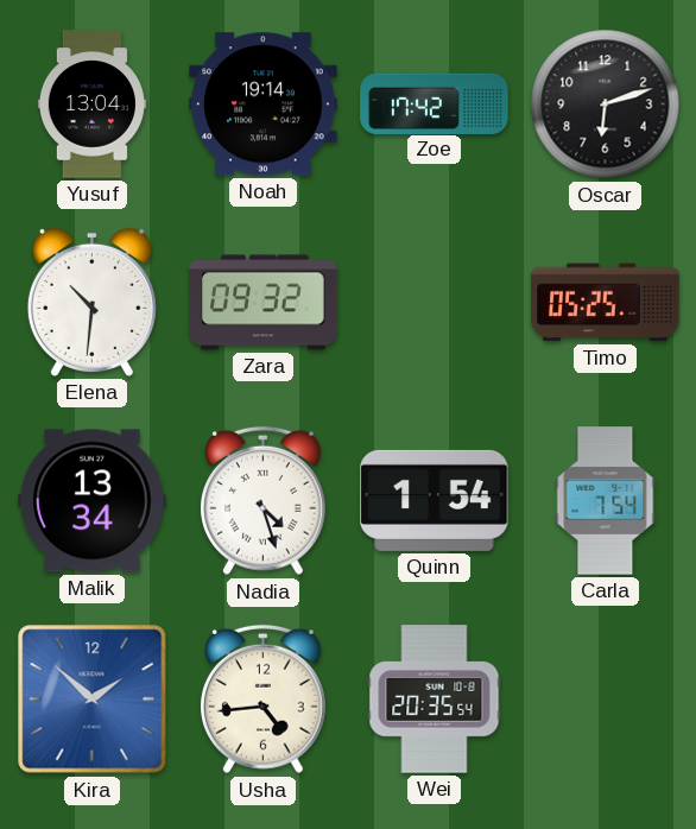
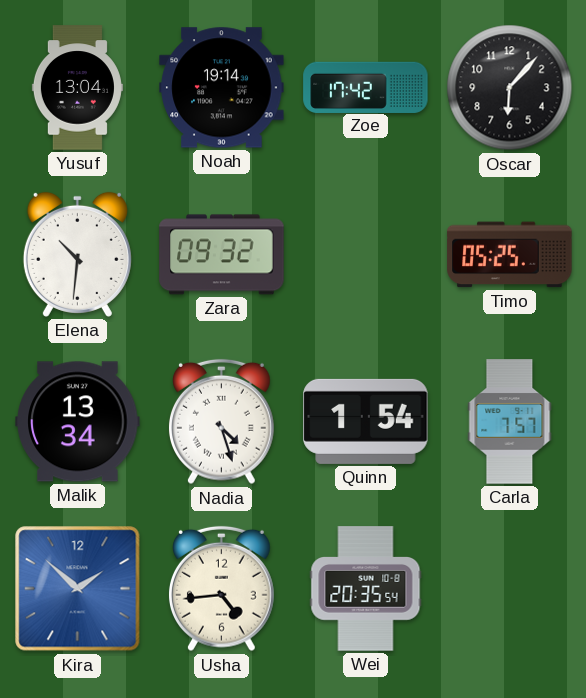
Oscar: 6:12 -> 6:07 (510, 88)
Carla: 7:54 -> 7:57 (510, 422)
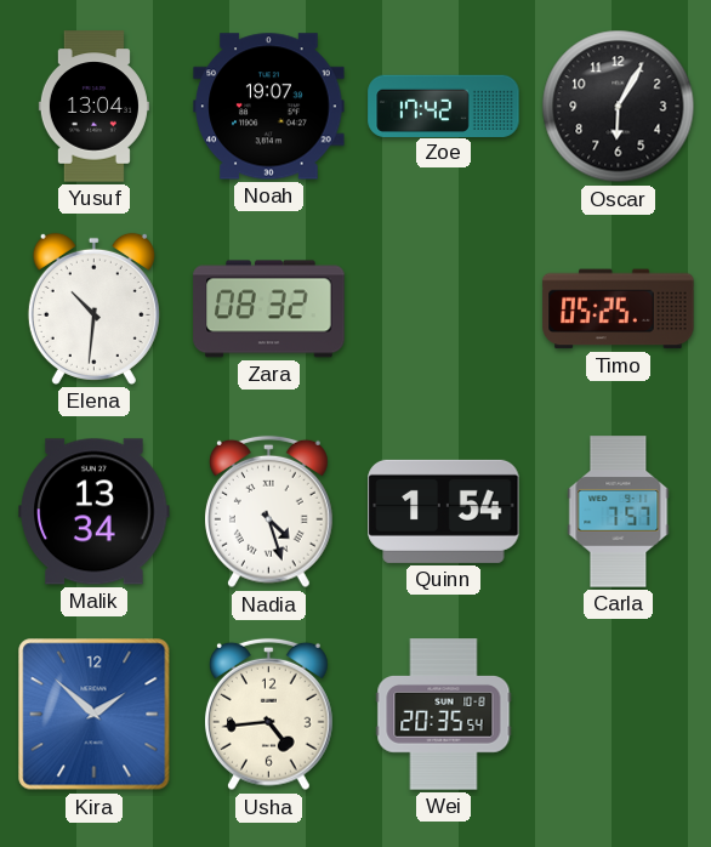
Noah: 19:14 -> 19:07 (269, 107)
Oscar: 6:07 -> 6:05 (619, 107)
Zara: 09:32 -> 08:32 (269, 309)
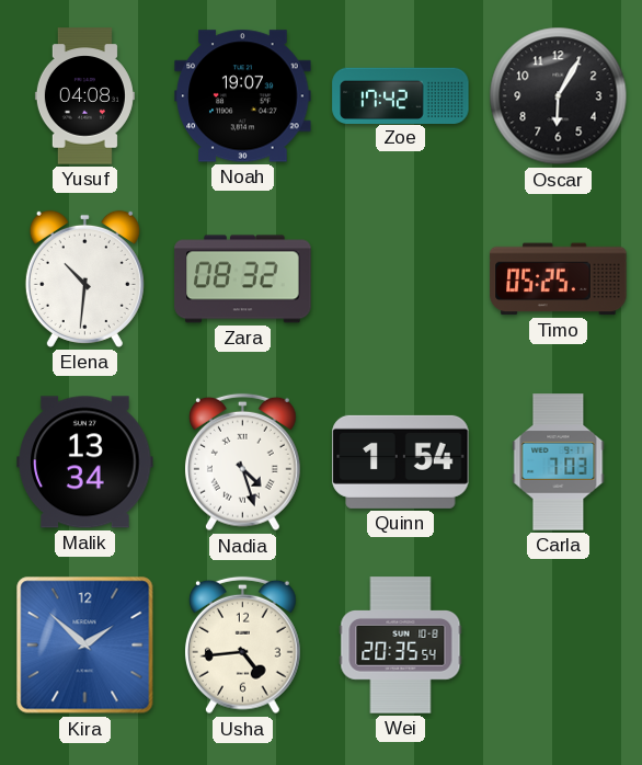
Yusuf: 13:04 -> 04:08 (84, 96)
Carla: 7:57 -> 7:03 (559, 463)
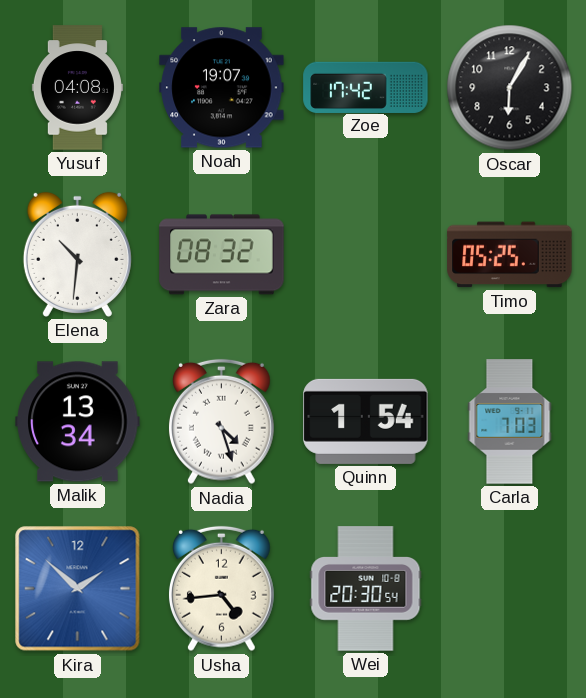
Wei: 20:35 -> 20:30 (366, 589)
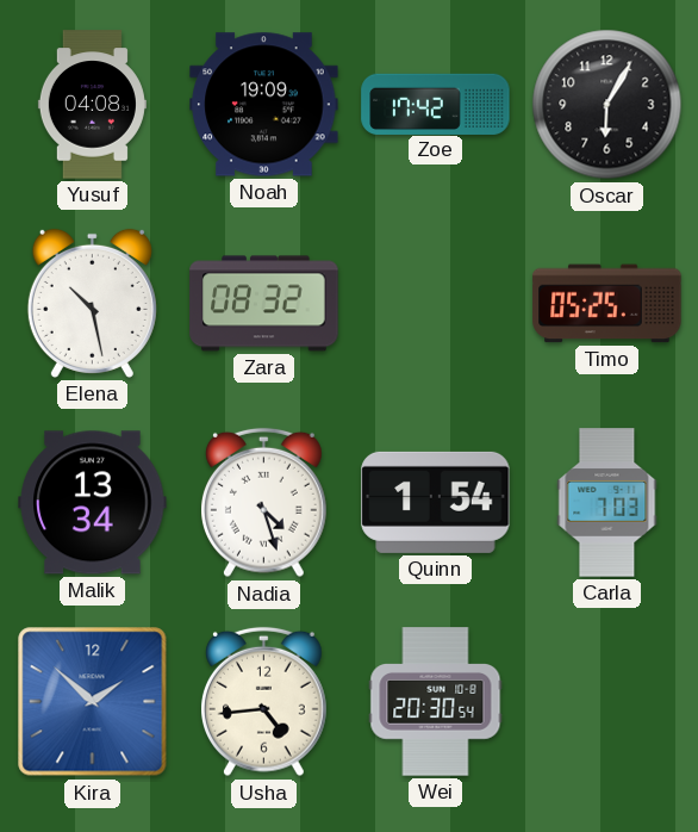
Noah: 19:07 -> 19:09 (264, 105)
Elena: 10:31 -> 10:28 (92, 303)
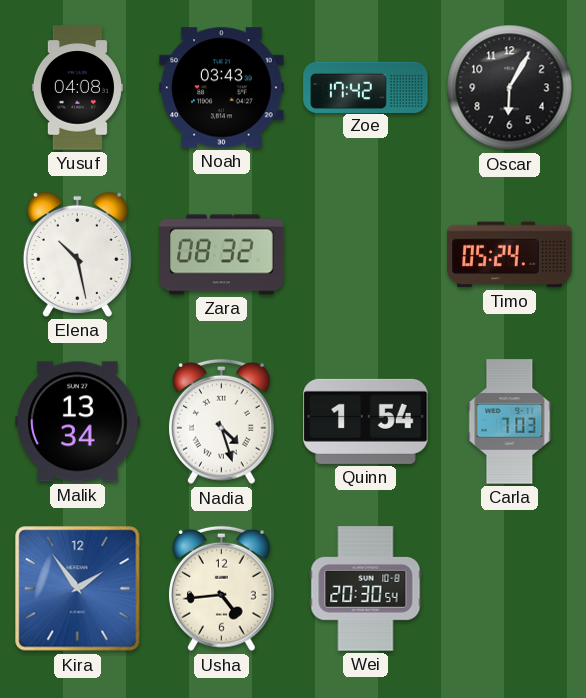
Noah: 19:09 -> 03:43 (222, 88)
Timo: 05:25 -> 05:24 (510, 255)
Kira: 1:52 -> 1:54 (78, 589)
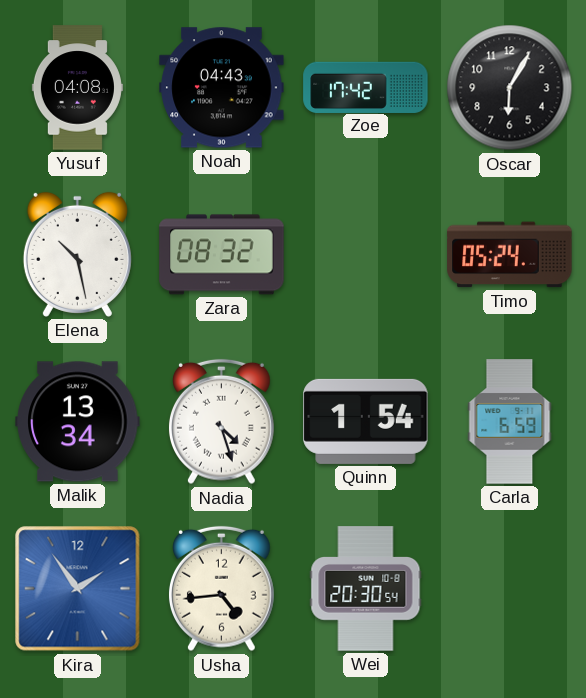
Noah: 03:43 -> 04:43 (222, 88)
Carla: 7:03 -> 6:59 (510, 422)
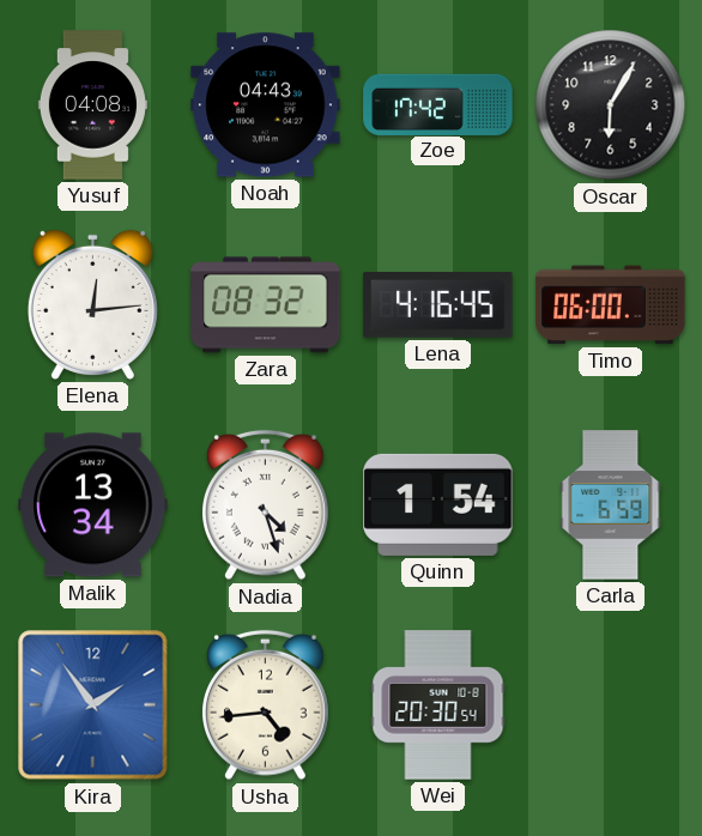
Elena: 10:28 -> 12:14 (92, 304)
Lena: none -> 4:16 (438, 305)
Timo: 05:24 -> 06:00 (611, 305)
